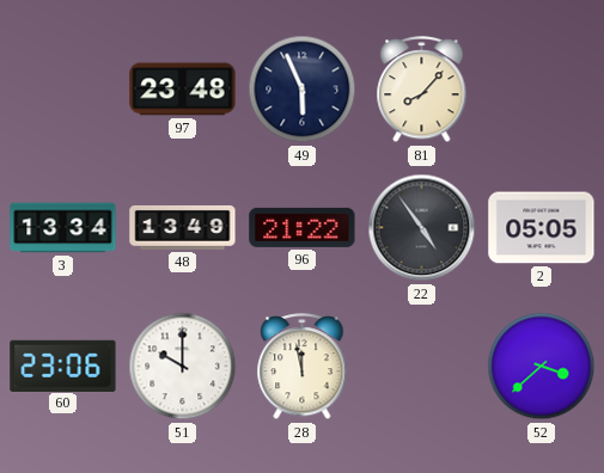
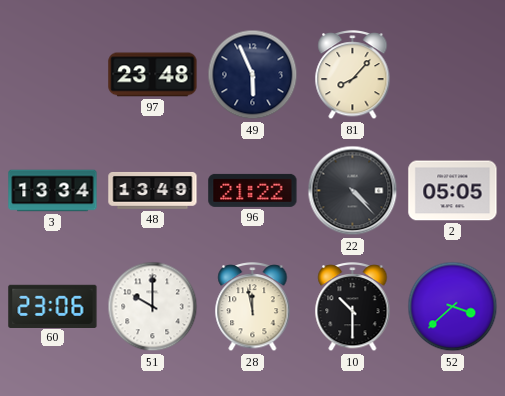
22: 4:54 -> 4:23 (353, 191)
10: none -> 10:30 (353, 308)
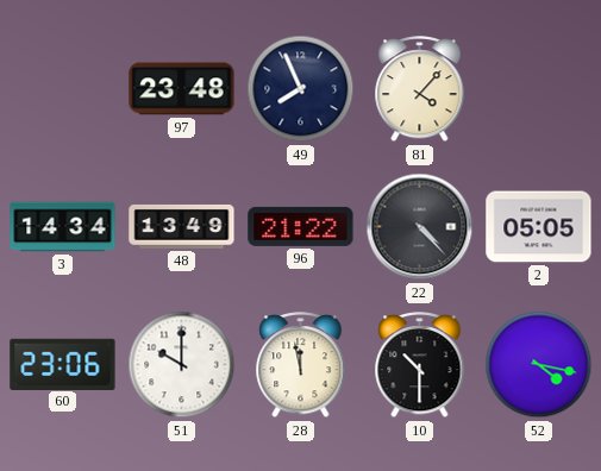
49: 5:56 -> 7:56 (301, 89)
81: 8:07 -> 4:07 (420, 90)
3: 13:34 -> 14:34 (63, 227)
52: 3:38 -> 4:17 (539, 365)
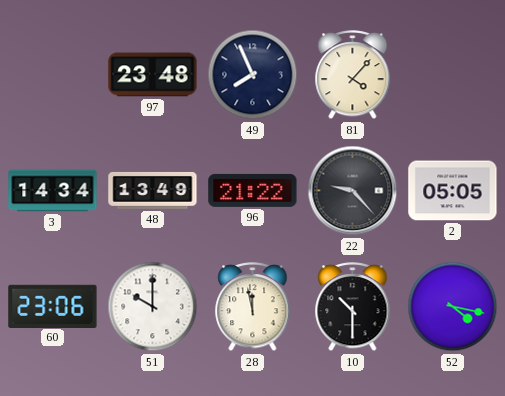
22: 4:23 -> 9:23 (353, 191)
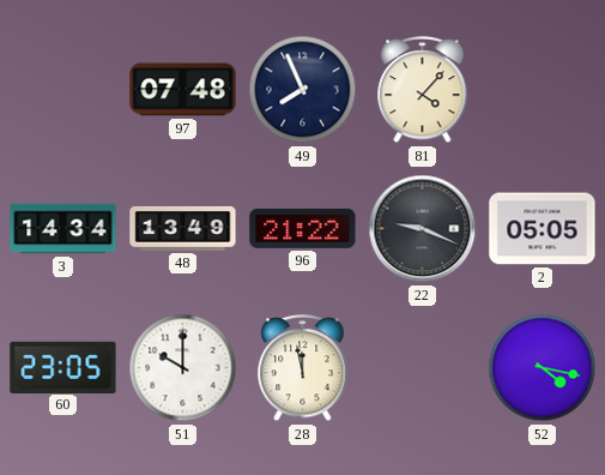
97: 23:48 -> 07:48 (183, 90)
22: 9:23 -> 9:19 (423, 229)
60: 23:06 -> 23:05 (63, 367)
10: 10:30 -> none (353, 308)
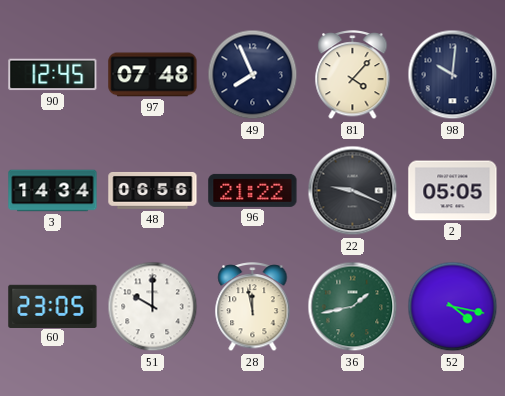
90: none -> 12:45 (53, 75)
98: none -> 10:01 (453, 75)
48: 13:49 -> 06:56 (153, 190)
36: none -> 1:43 (353, 307)
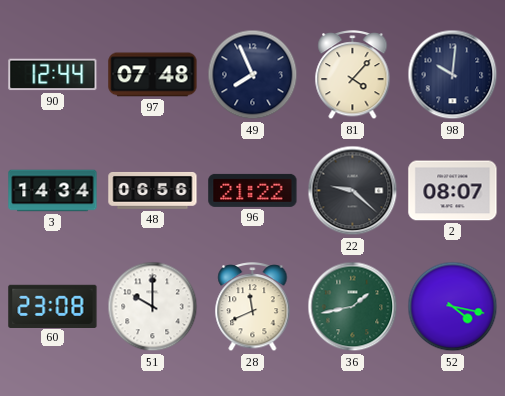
90: 12:45 -> 12:44 (53, 75)
22: 9:19 -> 9:22 (353, 191)
2: 05:05 -> 08:07 (453, 191)
60: 23:05 -> 23:08 (53, 306)
28: 11:58 -> 11:41 (253, 308)
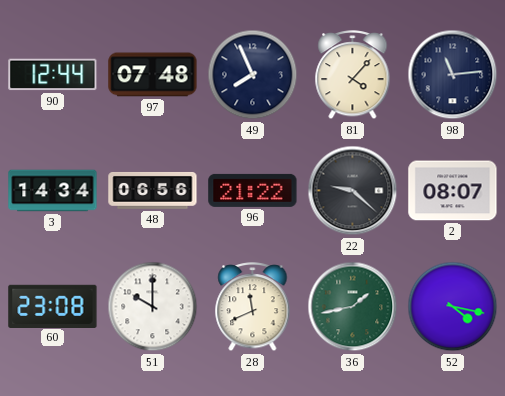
98: 10:01 -> 11:14 (453, 75)
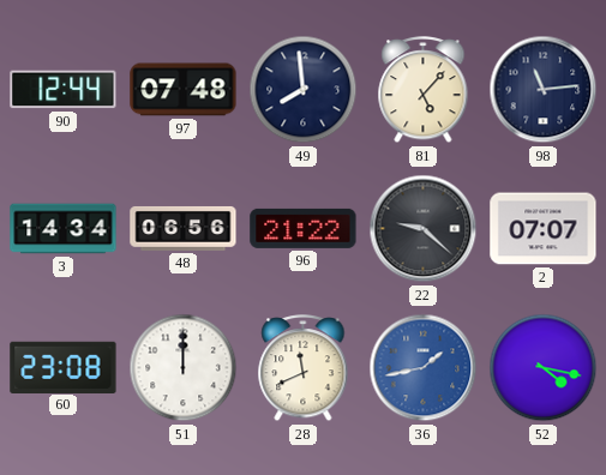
49: 7:56 -> 7:59 (304, 90)
81: 4:07 -> 5:07 (424, 91)
2: 08:07 -> 07:07 (544, 229)
51: 10:00 -> 12:00 (184, 368)
36 dial: green -> blue (424, 368)
